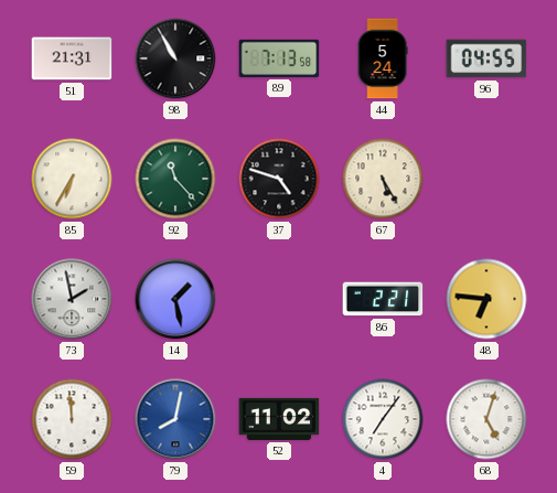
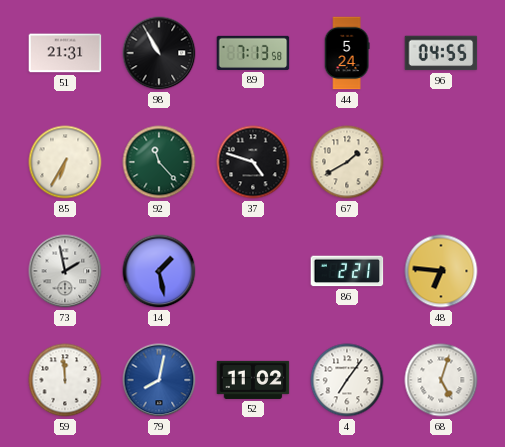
67: 5:25 -> 1:40 (347, 162)
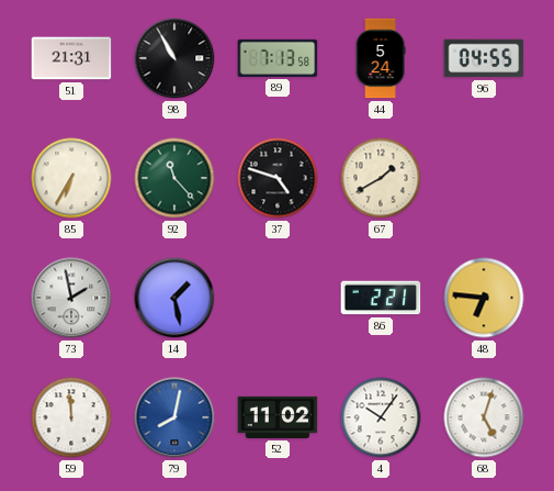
4: 7:06 -> 10:06 (381, 417)
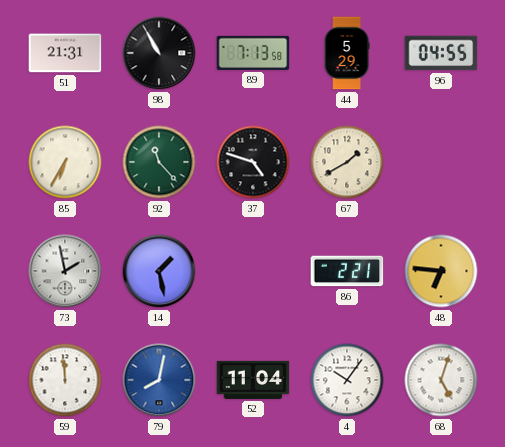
44: 5:24 -> 5:29 (347, 53)
52: 11:02 -> 11:04 (253, 380)
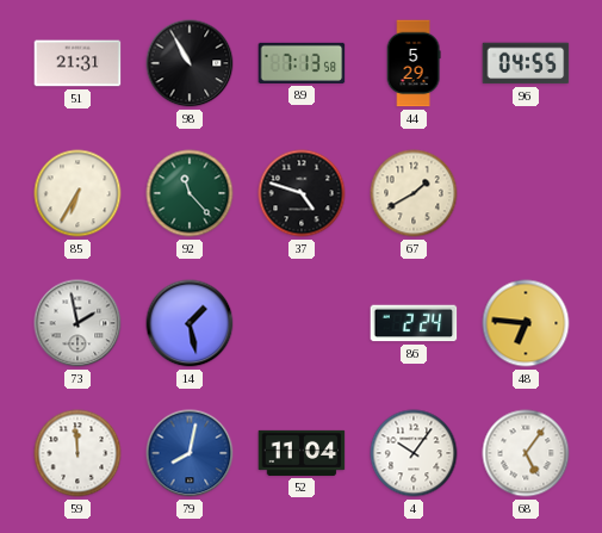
86: 2:21 -> 2:24 (414, 323)
68: 5:03 -> 5:06 (526, 453)
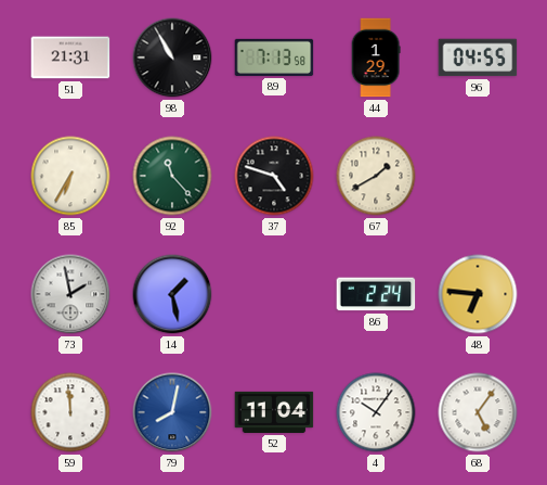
44: 5:29 -> 1:29 (376, 58)
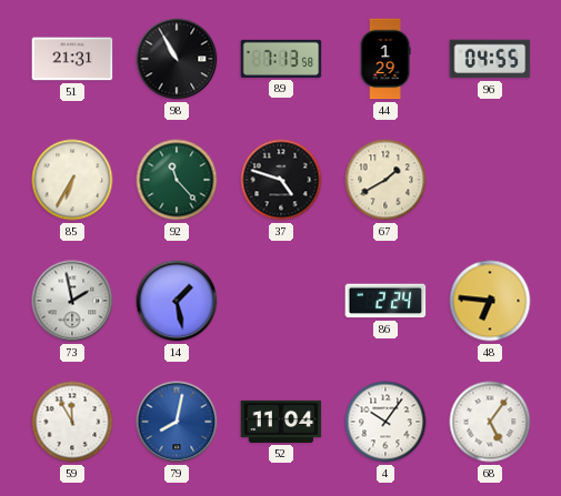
59: 11:59 -> 11:55 (72, 422)
